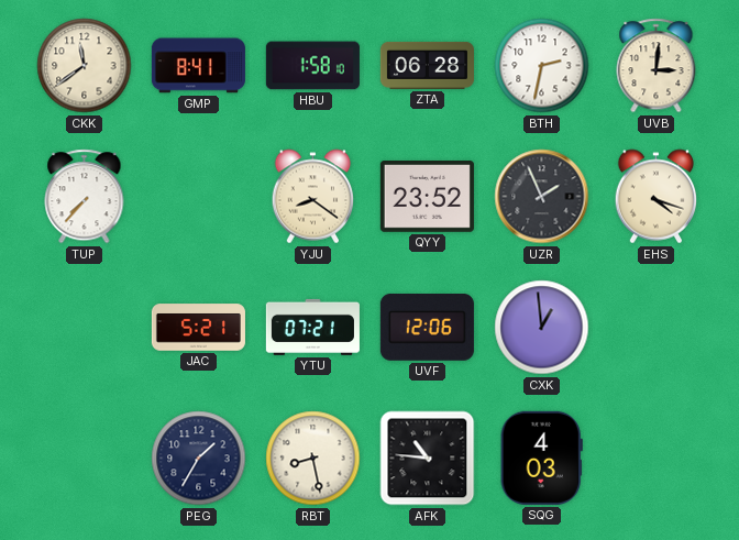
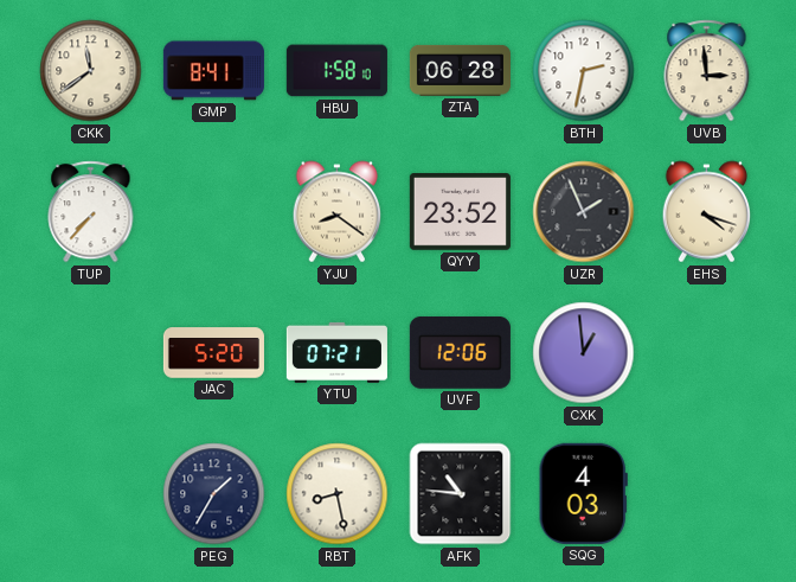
UVB: 3:01 -> 2:59 (707, 71)
JAC: 5:21 -> 5:20 (213, 353)
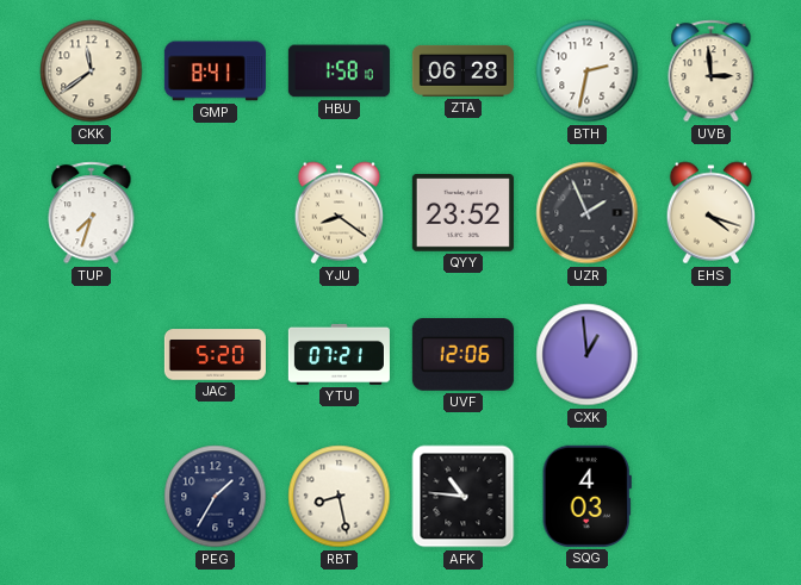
TUP: 7:37 -> 7:33 (92, 213)
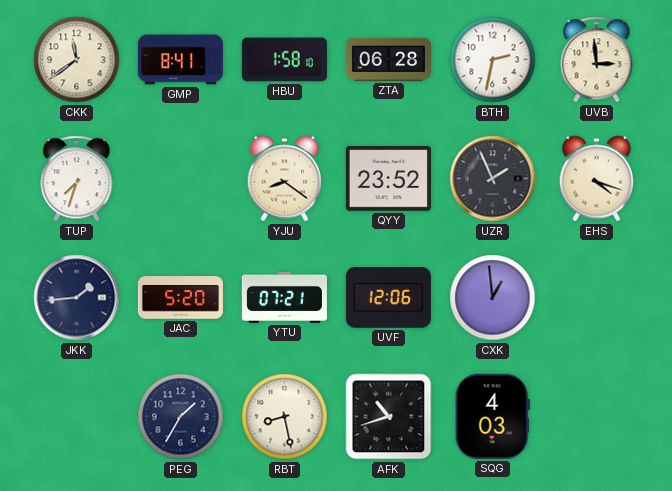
JKK: none -> 1:44 (77, 298)
AFK: 10:46 -> 10:42 (389, 417)
